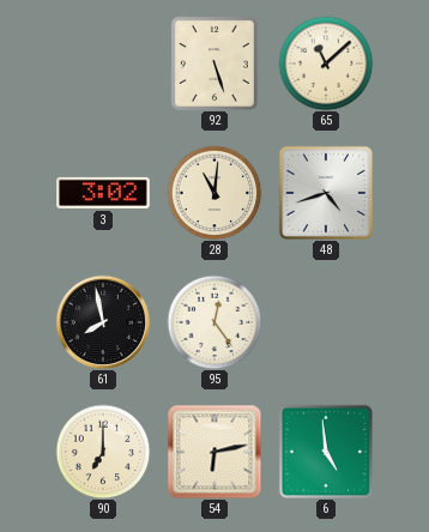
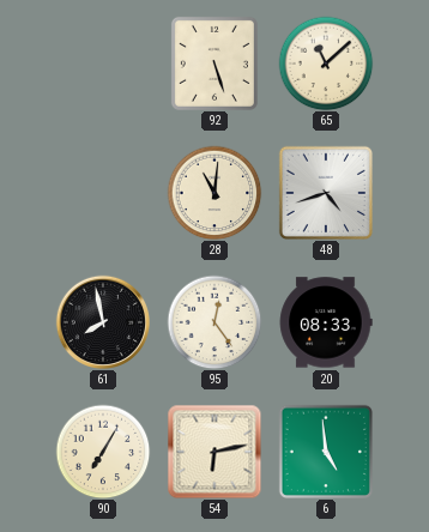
3: 3:02 -> none (103, 193)
20: none -> 08:33 (326, 322)
90: 7:00 -> 7:05 (103, 452)
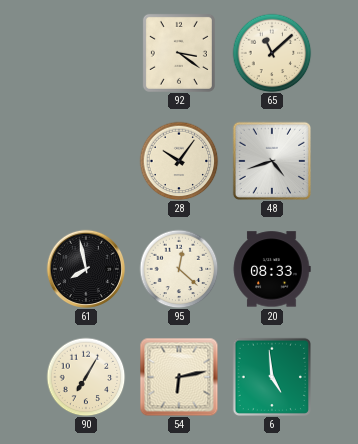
92: 5:27 -> 3:21 (179, 53)
28: 11:01 -> 10:06 (179, 161)
95: 12:24 -> 12:22 (179, 269)
